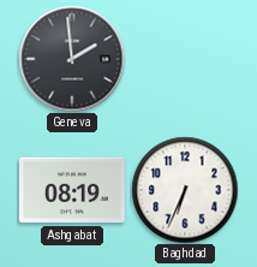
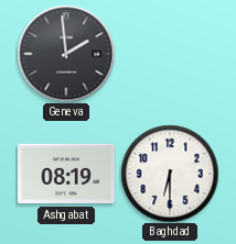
Baghdad: 6:34 -> 6:30 (170, 174)
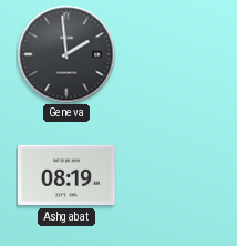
Baghdad: 6:30 -> none (170, 174)
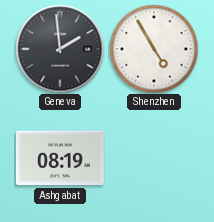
Shenzhen: none -> 4:55 (154, 49)
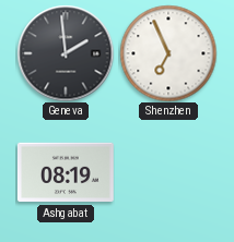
Shenzhen: 4:55 -> 6:56 (168, 53)
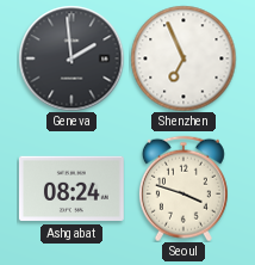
Ashgabat: 08:19 -> 08:24 (71, 189)
Seoul: none -> 3:48 (184, 189)
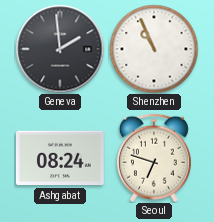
Shenzhen: 6:56 -> 10:56 (154, 49)
Seoul: 3:48 -> 6:48 (154, 158)
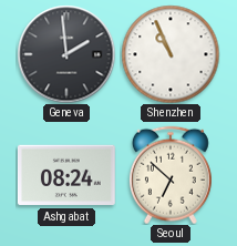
Seoul: 6:48 -> 6:52 (171, 175)
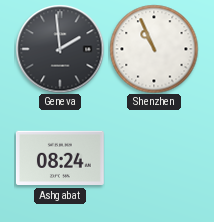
Seoul: 6:52 -> none (171, 175)
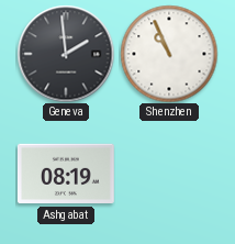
Ashgabat: 08:24 -> 08:19 (66, 174)
